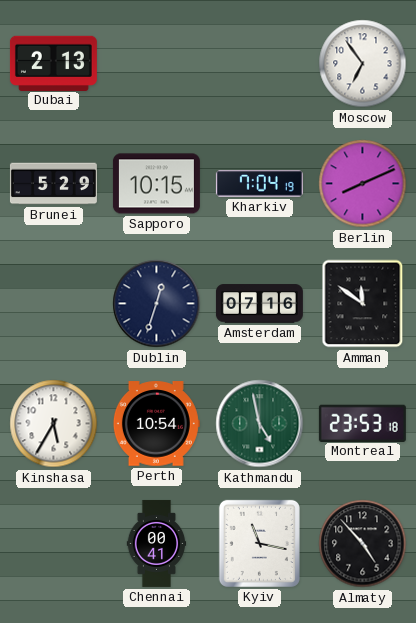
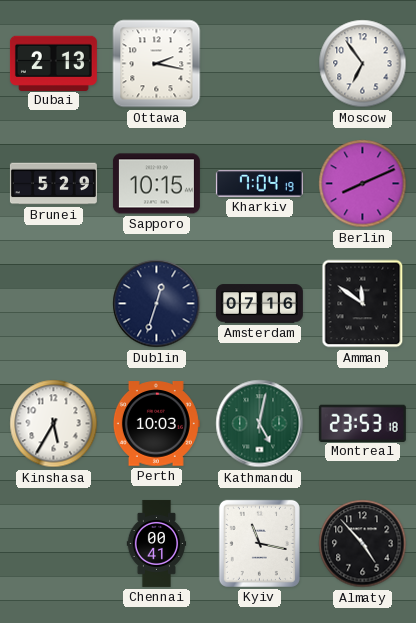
Ottawa: none -> 2:17 (157, 64)
Perth: 10:54 -> 10:03 (156, 424)
Kathmandu: 4:58 -> 5:02 (260, 424)
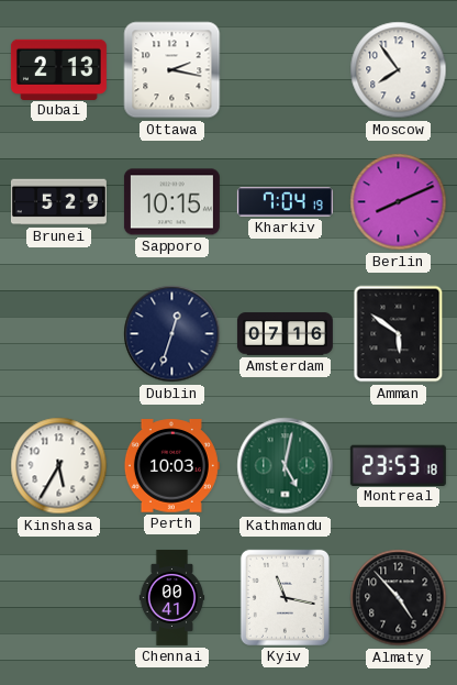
Moscow: 6:54 -> 7:54 (399, 70)
Amman: 11:51 -> 5:51 (399, 334)
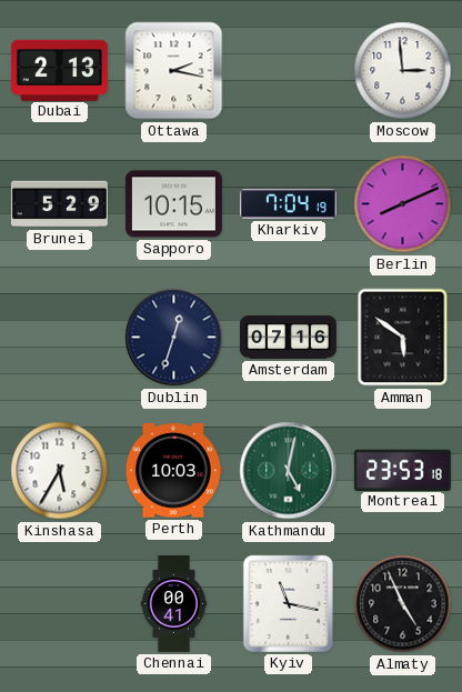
Moscow: 7:54 -> 2:59 (403, 71)
Almaty: 4:53 -> 4:56 (403, 604)
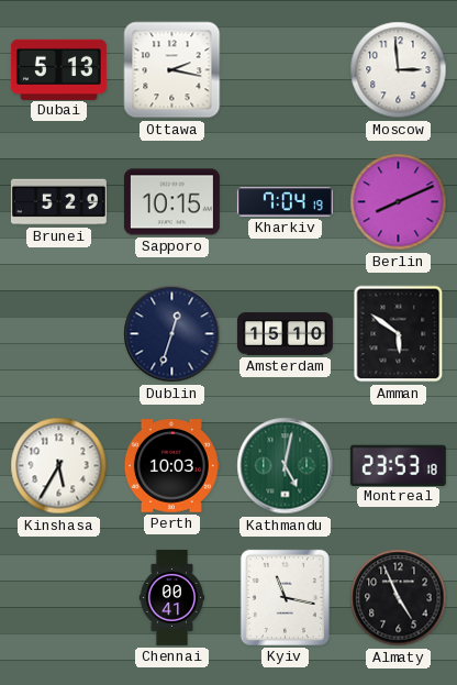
Dubai: 2:13 -> 5:13 (58, 69)
Amsterdam: 07:16 -> 15:10 (285, 334)
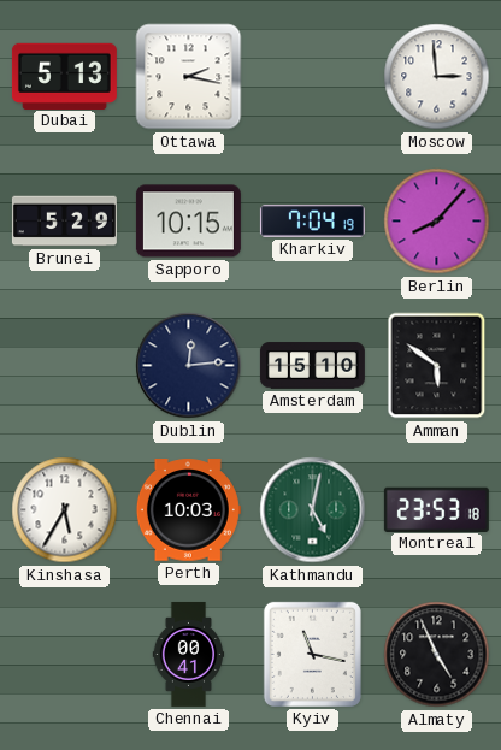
Berlin: 8:11 -> 8:07 (437, 222)
Dublin: 12:33 -> 12:14 (189, 366)
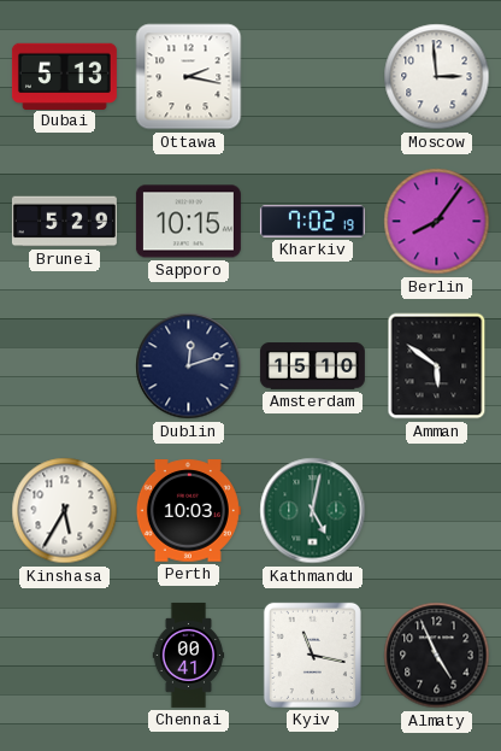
Kharkiv: 7:04 -> 7:02 (312, 222)
Berlin: 8:07 -> 8:06 (437, 222)
Dublin: 12:14 -> 12:12 (189, 366)
Montreal: 23:53 -> none (436, 509)
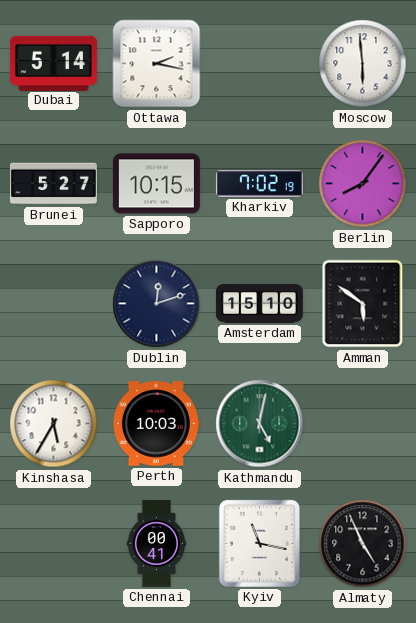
Dubai: 5:13 -> 5:14 (53, 63)
Moscow: 2:59 -> 5:59 (363, 64)
Brunei: 5:29 -> 5:27 (53, 184)
